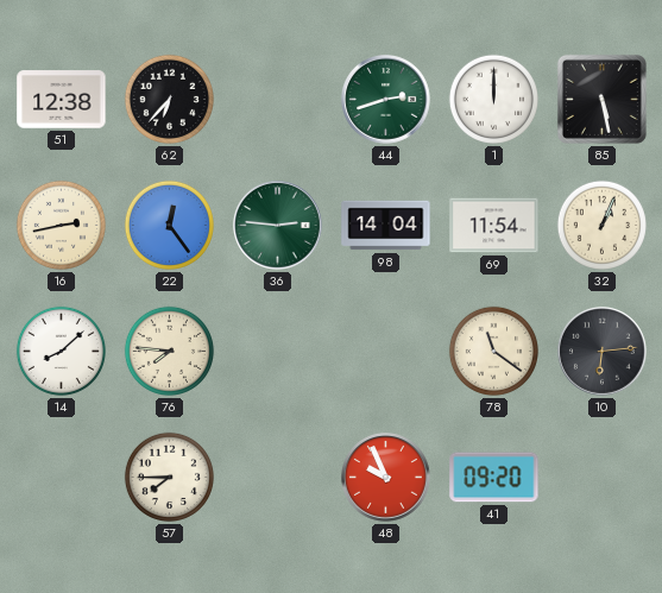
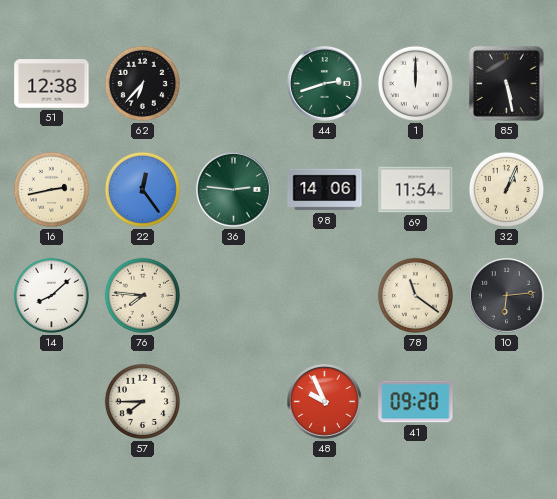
98: 14:04 -> 14:06 (325, 190)
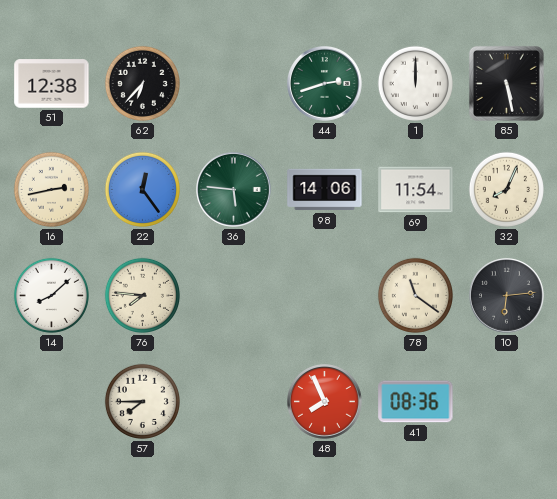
36: 2:46 -> 5:46 (234, 190)
32: 1:04 -> 8:04 (506, 189)
48: 9:56 -> 7:56 (325, 402)
41: 09:20 -> 08:36 (416, 402)
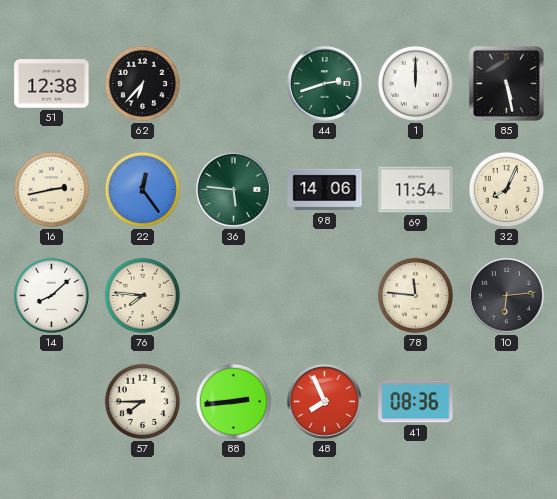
78: 11:21 -> 11:46 (415, 295)
88: none -> 2:44 (233, 401)
